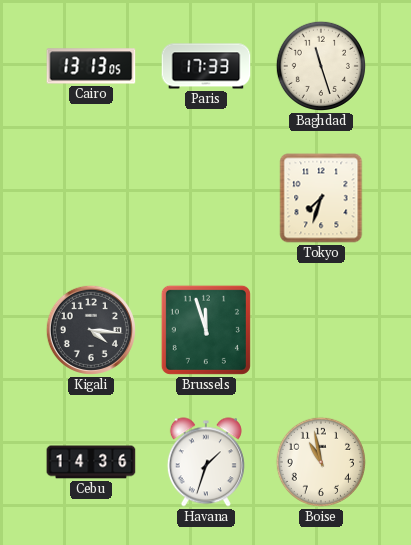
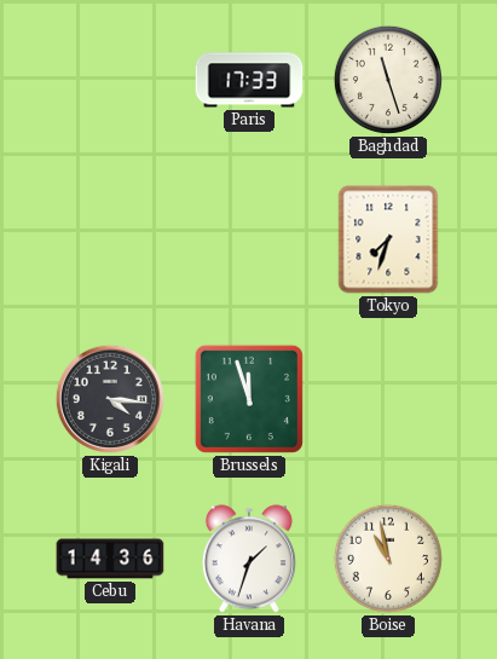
Cairo: 13:13 -> none (91, 66)
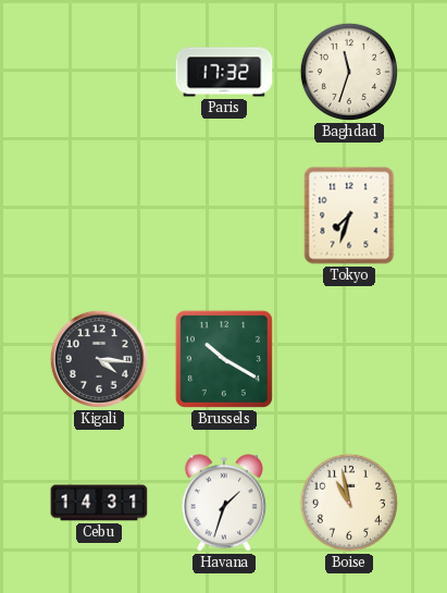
Paris: 17:33 -> 17:32 (224, 72)
Baghdad: 11:27 -> 11:33 (349, 72)
Brussels: 11:57 -> 10:20 (224, 359)
Cebu: 14:36 -> 14:31 (99, 503)
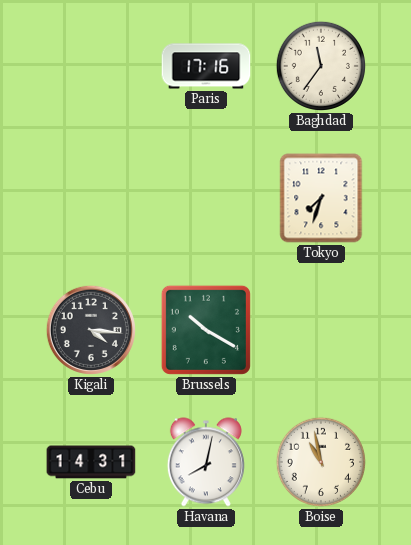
Paris: 17:32 -> 17:16 (206, 66)
Baghdad: 11:33 -> 11:36 (321, 66)
Havana: 1:33 -> 8:02 (206, 462)
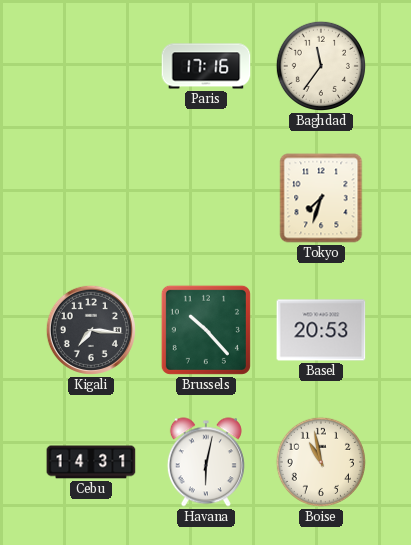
Kigali: 4:16 -> 7:16 (91, 330)
Brussels: 10:20 -> 10:23 (206, 330)
Basel: none -> 20:53 (321, 330)
Havana: 8:02 -> 6:02 (206, 462)
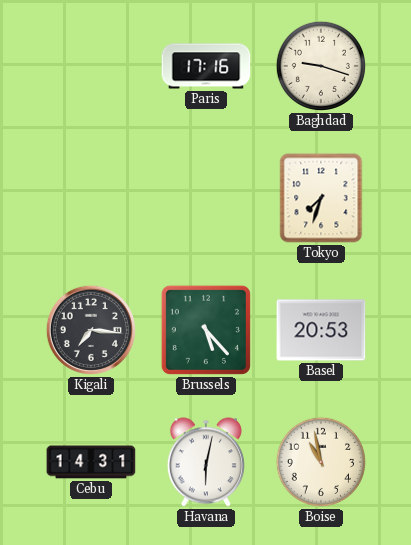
Baghdad: 11:36 -> 9:18 (321, 66)
Brussels: 10:23 -> 5:23 (206, 330)
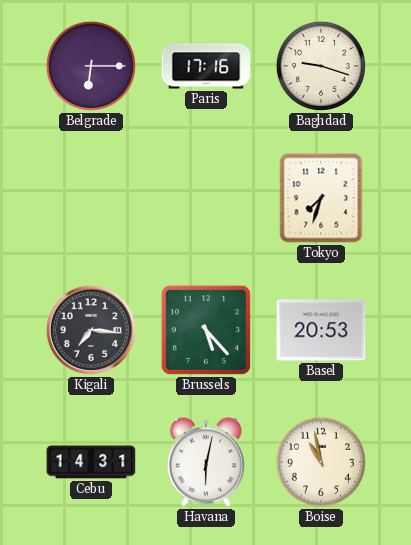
Belgrade: none -> 6:15 (91, 66)
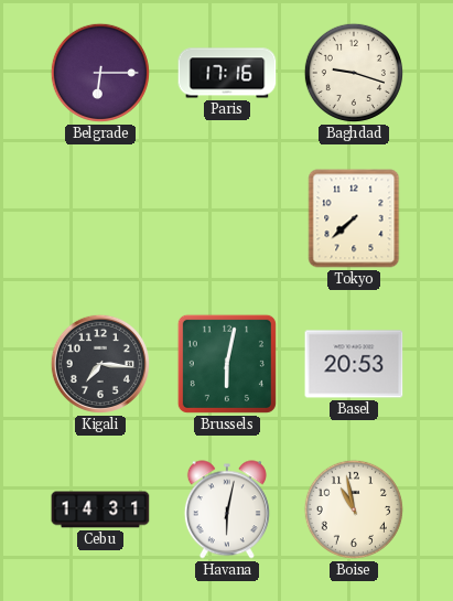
Tokyo: 7:33 -> 7:38 (354, 218)
Brussels: 5:23 -> 6:02 (227, 364)
